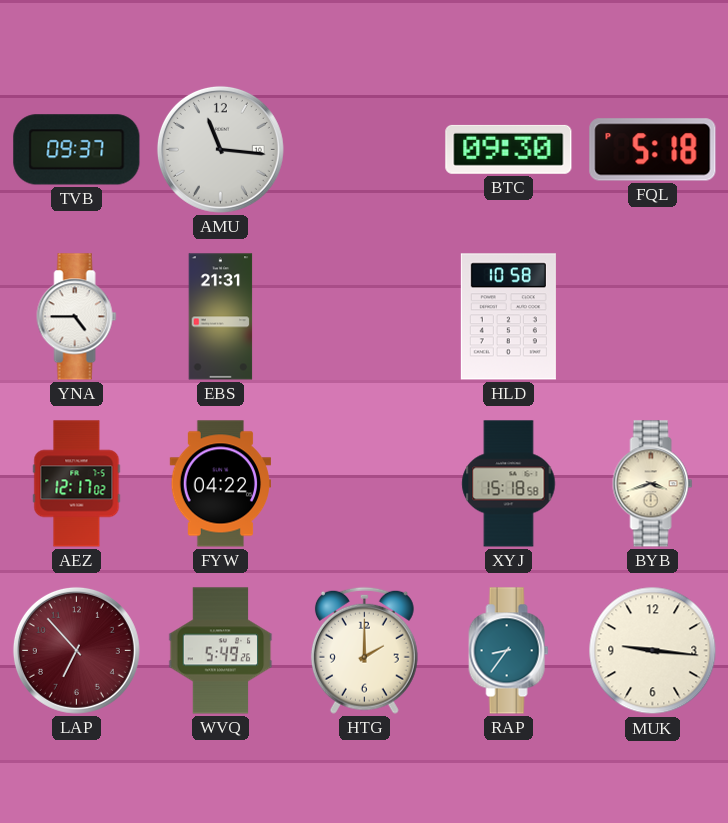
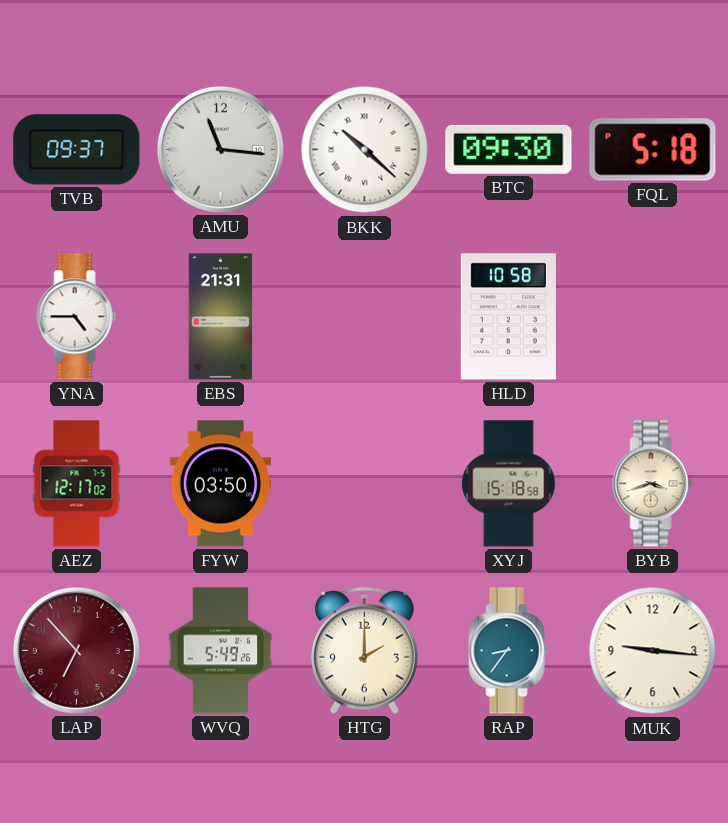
BKK: none -> 10:22 (365, 150)
FYW: 04:22 -> 03:50 (221, 484)
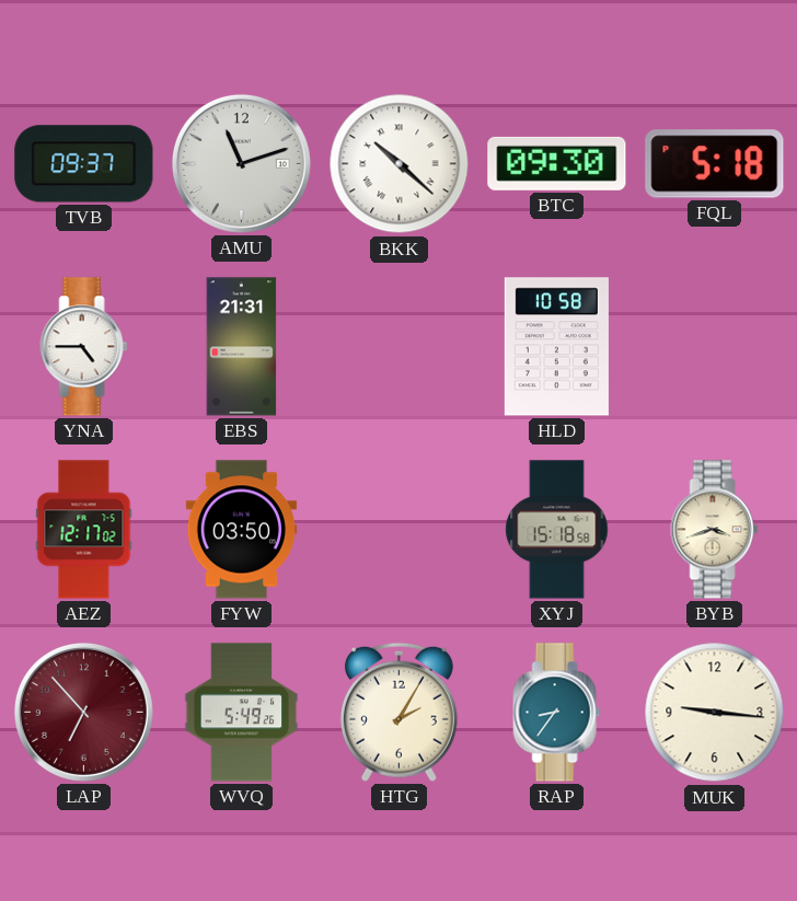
AMU: 11:16 -> 11:12 (241, 163)
HTG: 2:00 -> 2:05 (399, 712)
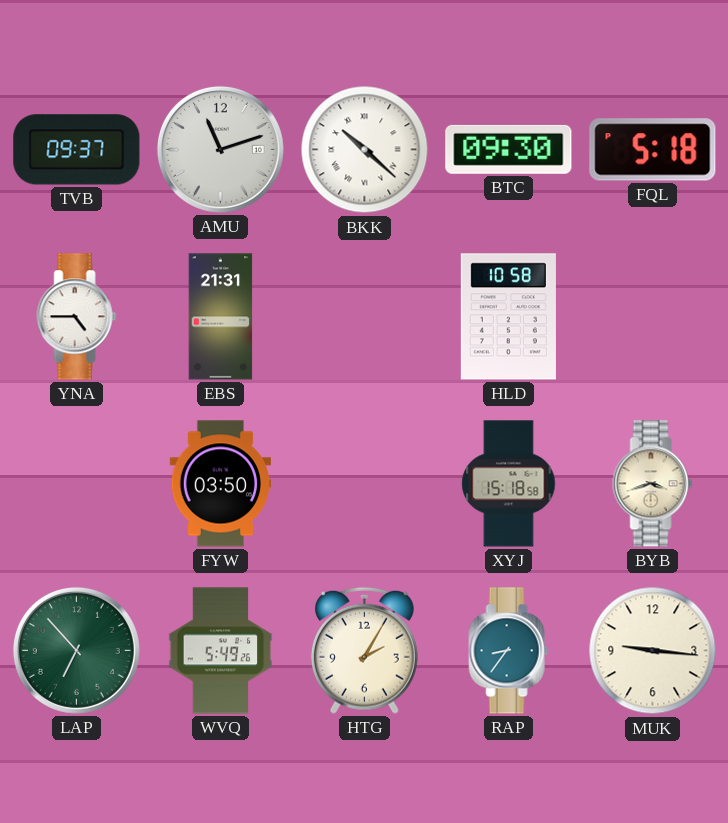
AEZ: 12:17 -> none (84, 530)
LAP dial: burgundy -> green (76, 650)
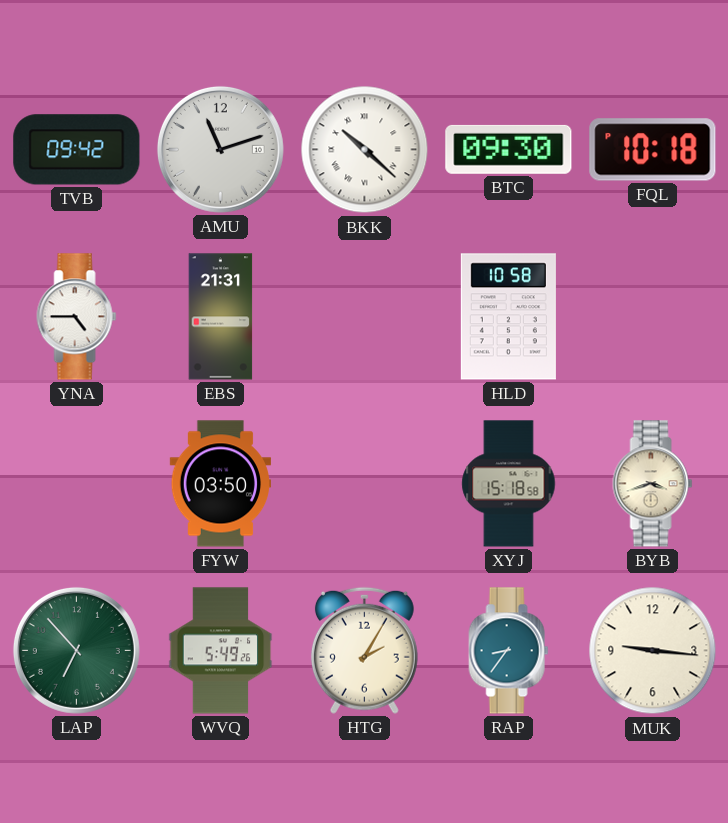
TVB: 09:37 -> 09:42 (77, 150)
FQL: 5:18 -> 10:18 (653, 150)
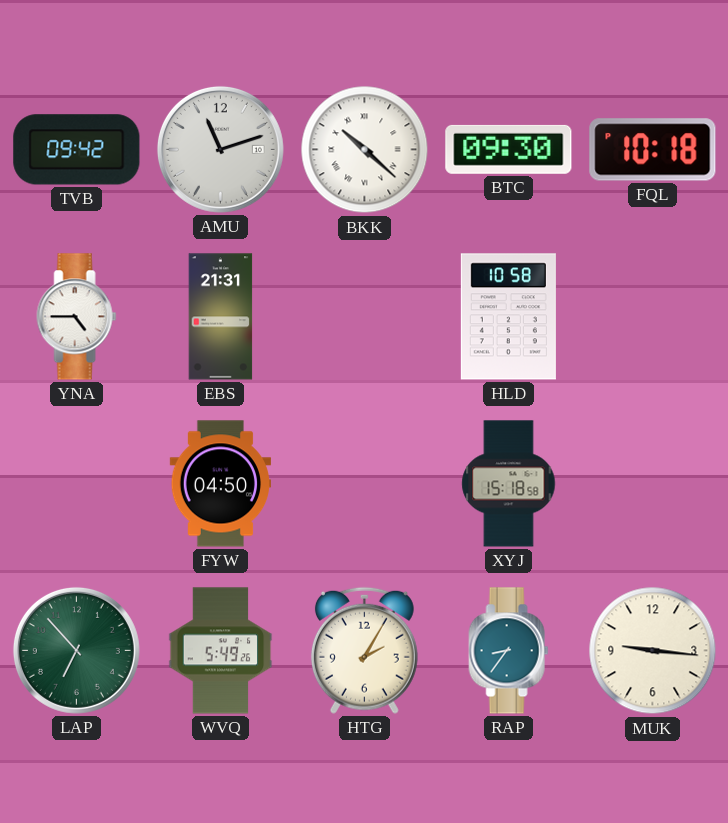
FYW: 03:50 -> 04:50 (221, 484)
BYB: 3:42 -> none (653, 484)
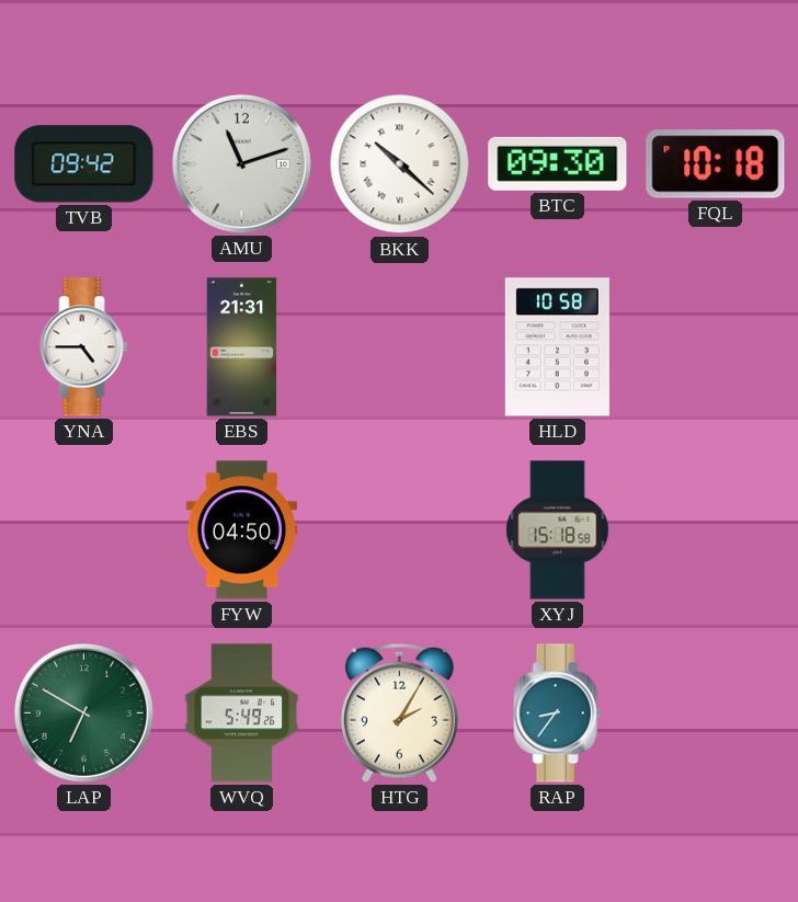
LAP: 6:53 -> 6:50 (83, 712)
MUK: 9:16 -> none (653, 651)
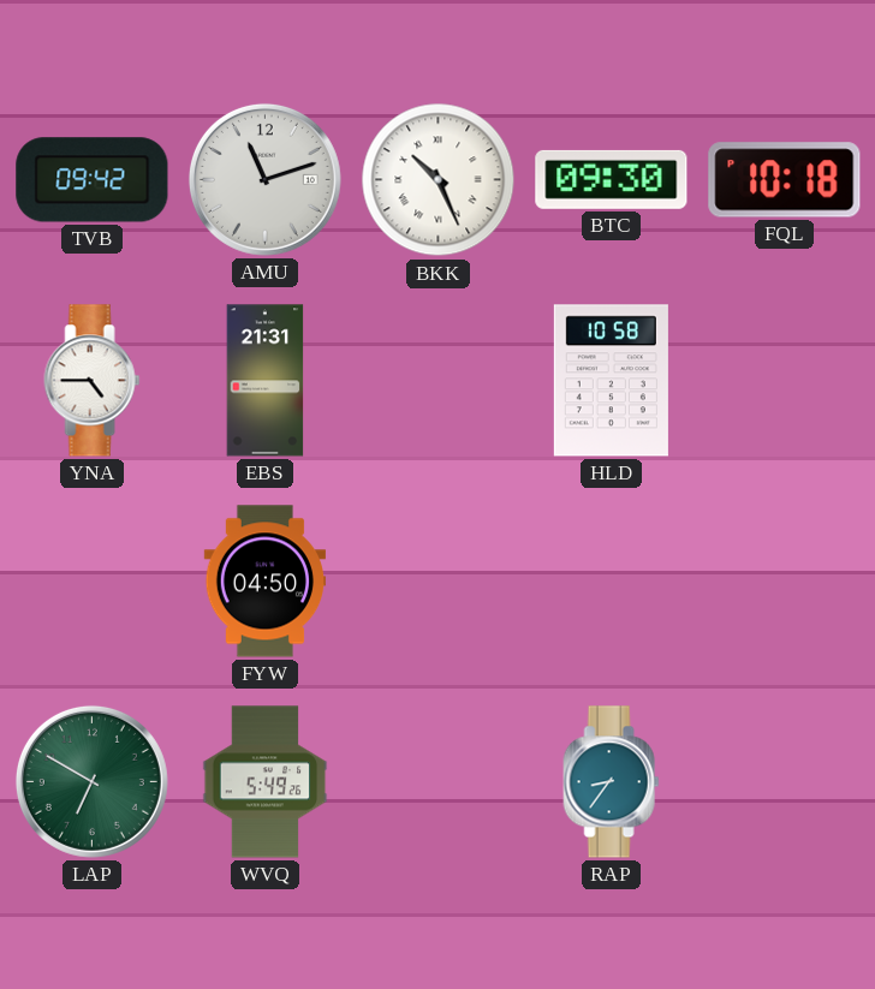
BKK: 10:22 -> 10:26 (439, 180)
XYJ: 15:18 -> none (558, 530)
HTG: 2:05 -> none (399, 712)
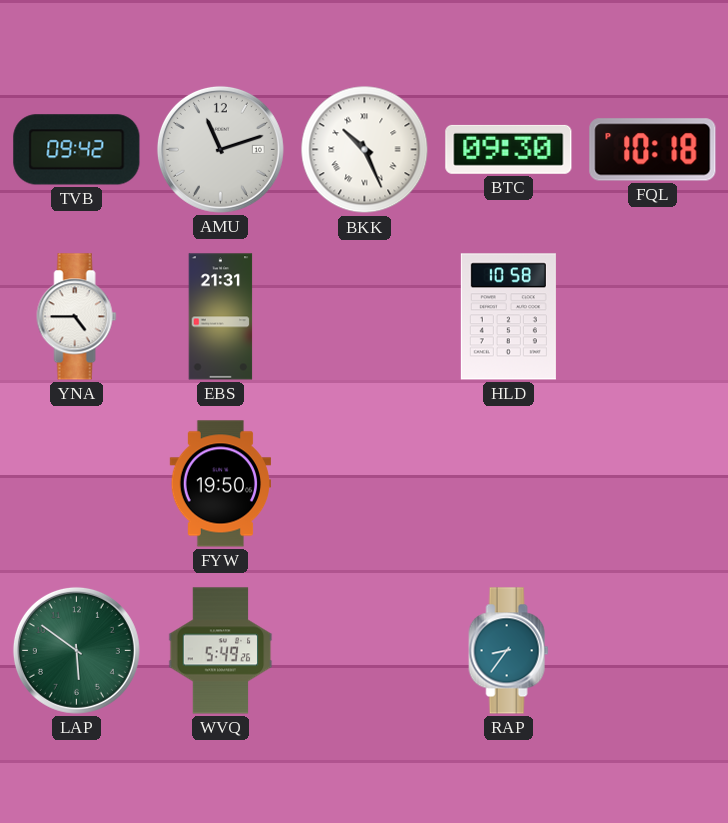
FYW: 04:50 -> 19:50 (221, 484)
LAP: 6:50 -> 5:51 (76, 650)
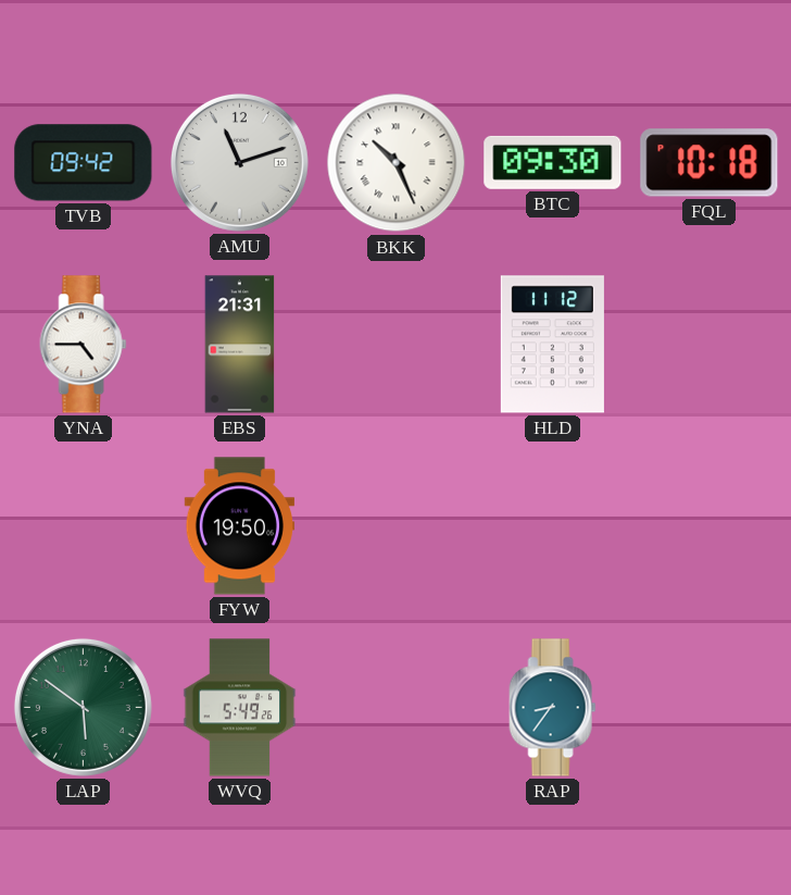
HLD: 10:58 -> 11:12 (552, 345)
